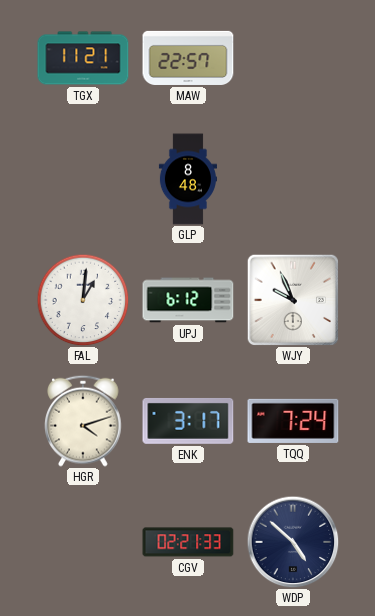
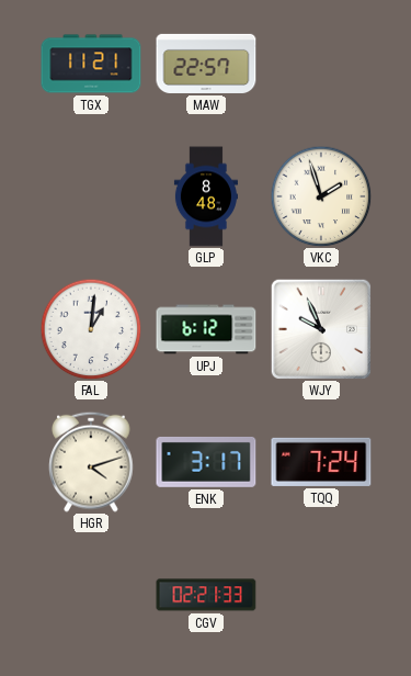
VKC: none -> 1:57 (321, 196)
WDP: 4:52 -> none (293, 542)
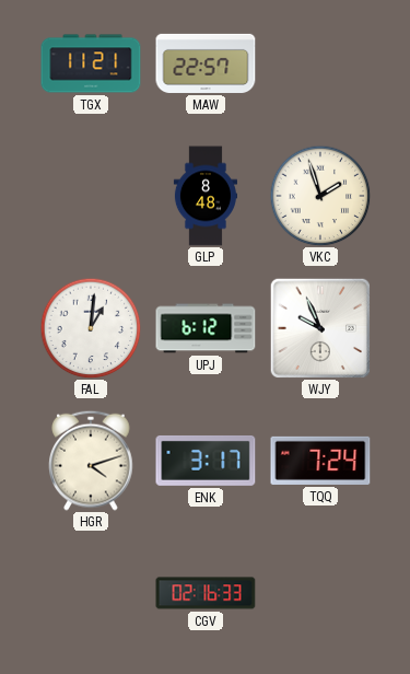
CGV: 02:21 -> 02:16 (206, 593)
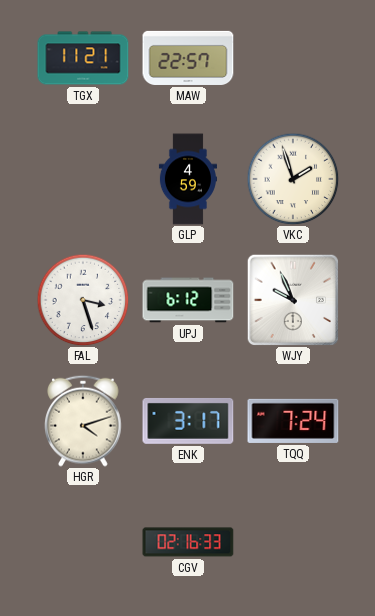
GLP: 8:48 -> 4:59 (188, 179)
FAL: 1:01 -> 3:27 (83, 300)
